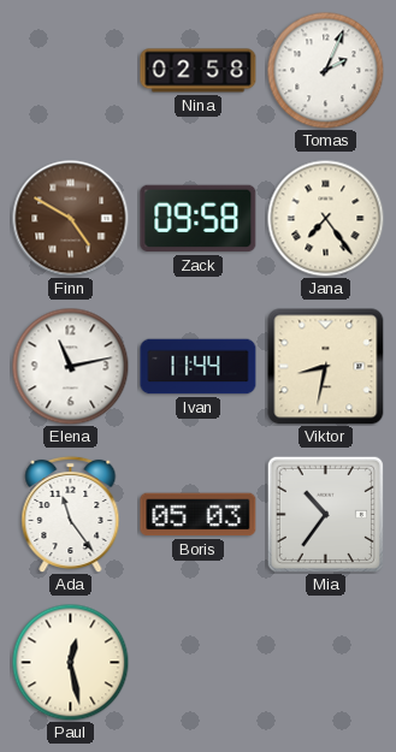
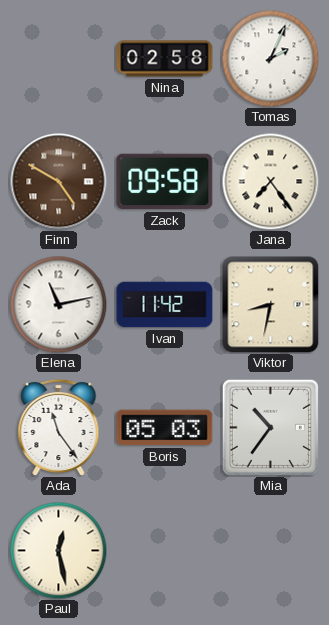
Ivan: 11:44 -> 11:42 (165, 305)
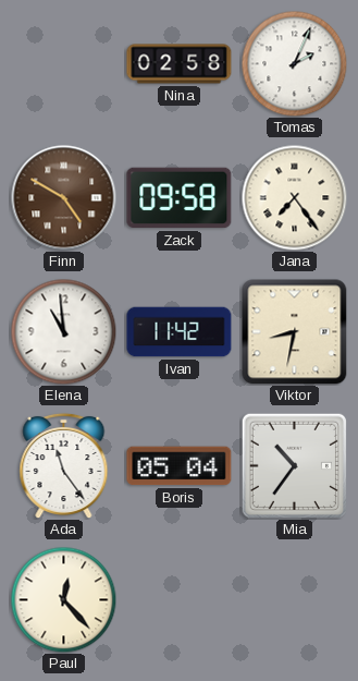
Elena: 11:13 -> 10:59 (63, 331)
Boris: 05:03 -> 05:04 (180, 466)
Paul: 12:28 -> 12:23 (63, 599)
